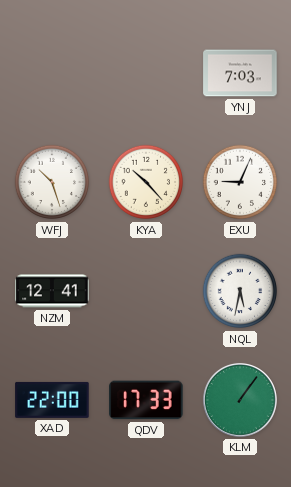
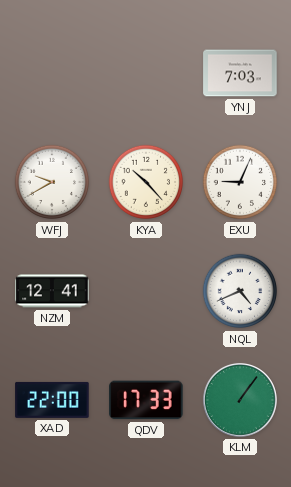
WFJ: 10:27 -> 9:40 (52, 182)
NQL: 5:32 -> 4:41 (240, 291)
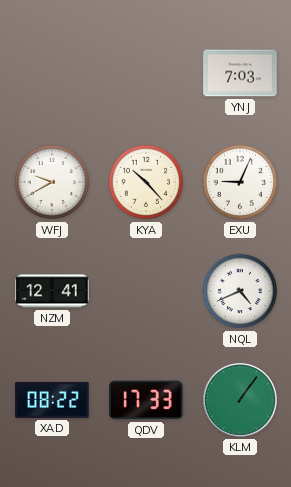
XAD: 22:00 -> 08:22 (52, 400)
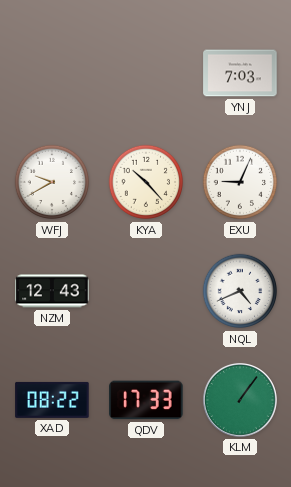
NZM: 12:41 -> 12:43 (52, 291)
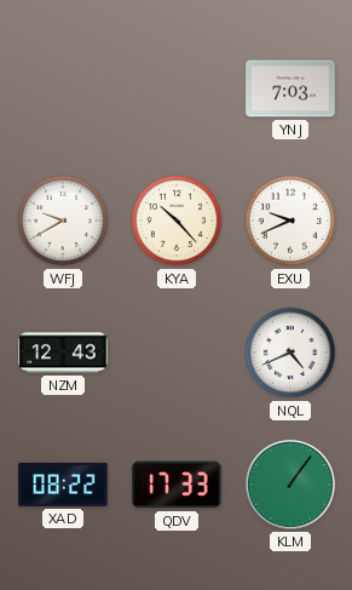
EXU: 9:04 -> 9:41 (290, 220)
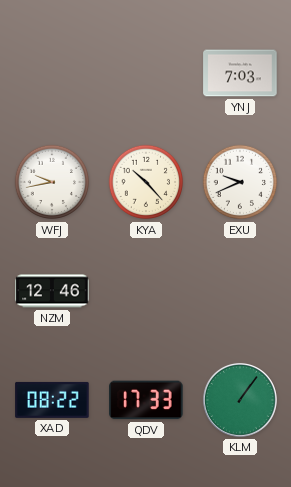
WFJ: 9:40 -> 9:43 (52, 182)
NZM: 12:43 -> 12:46 (52, 291)
NQL: 4:41 -> none (290, 353)
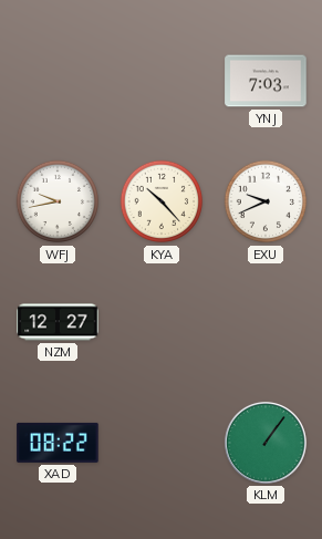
NZM: 12:46 -> 12:27 (58, 322)
QDV: 17:33 -> none (146, 400)
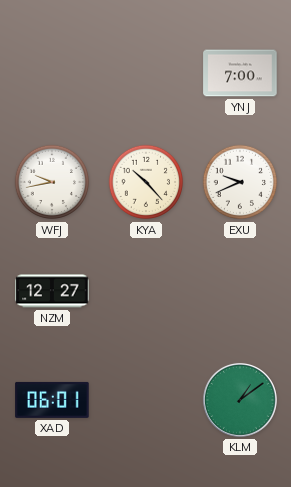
YNJ: 7:03 -> 7:00 (240, 73)
XAD: 08:22 -> 06:01 (52, 400)
KLM: 1:06 -> 1:09 (240, 400)
